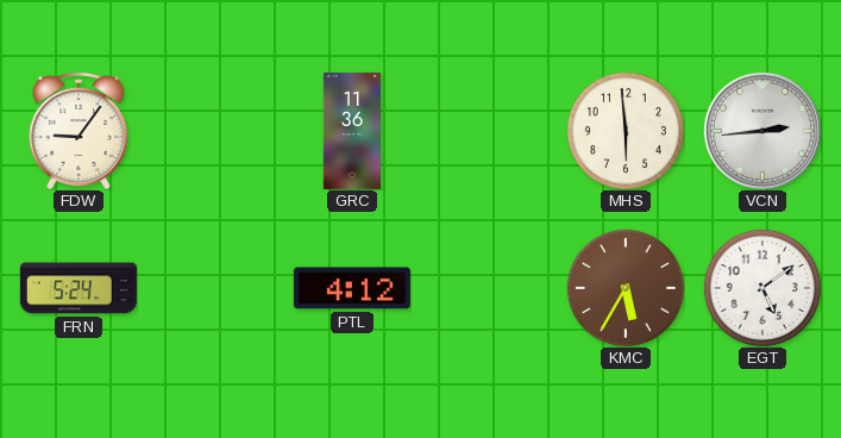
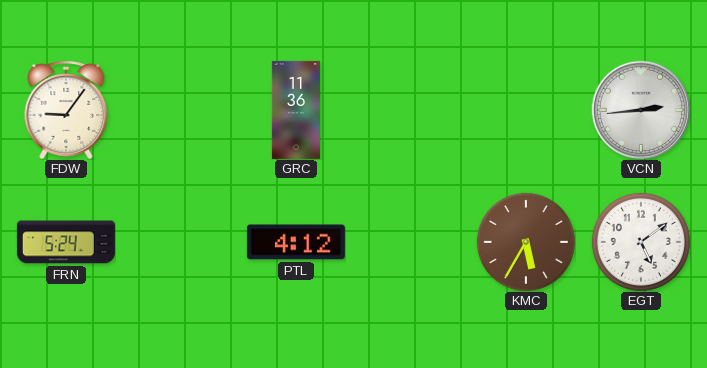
MHS: 5:59 -> none (626, 131)
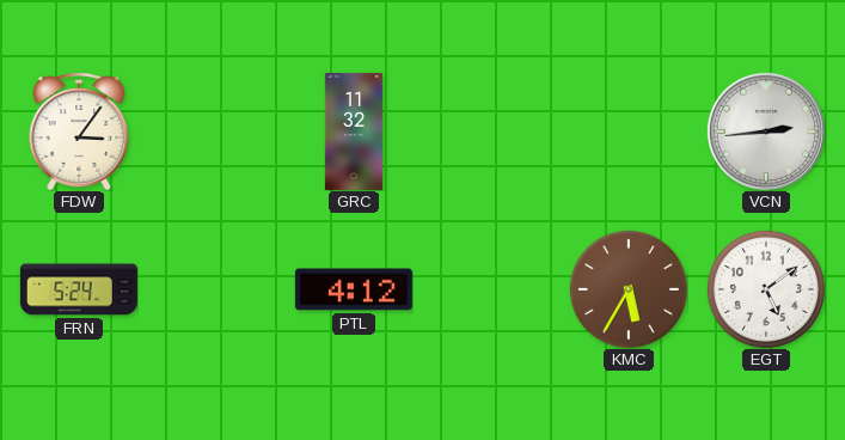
FDW: 9:06 -> 3:06 (79, 132)
GRC: 11:36 -> 11:32 (354, 132)
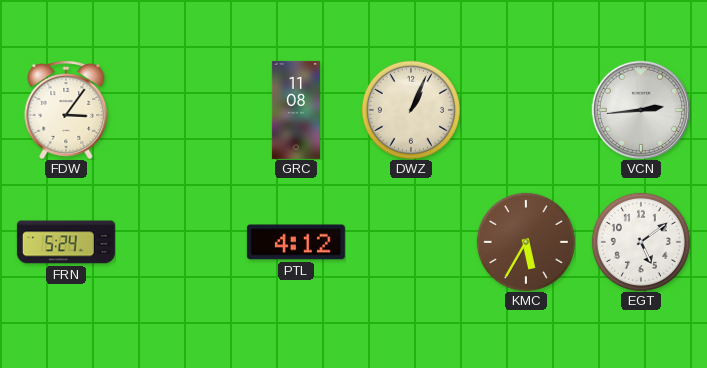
GRC: 11:32 -> 11:08 (296, 110)
DWZ: none -> 1:04 (411, 110)
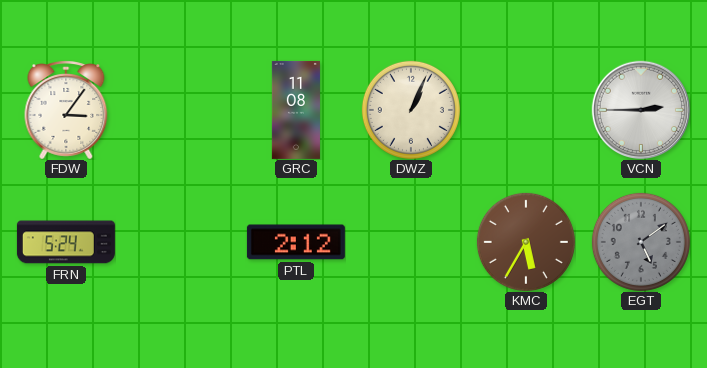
VCN: 2:44 -> 2:45 (640, 109)
PTL: 4:12 -> 2:12 (296, 242)
EGT dial: white -> grey (641, 242)
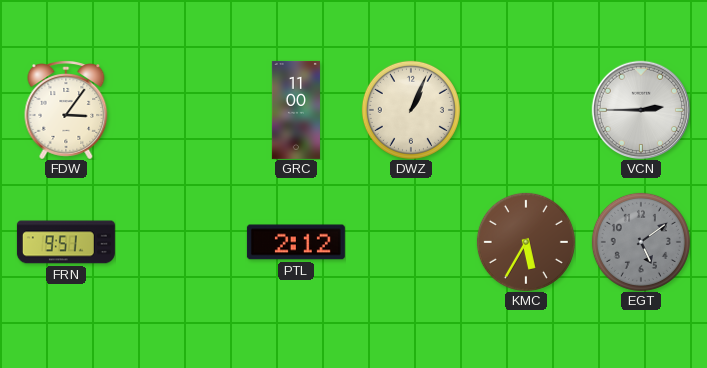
GRC: 11:08 -> 11:00 (296, 110)
FRN: 5:24 -> 9:51 (66, 242)
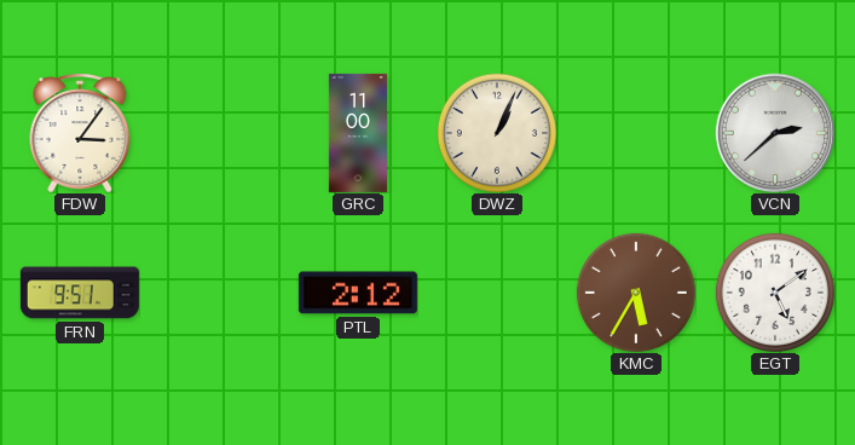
VCN: 2:45 -> 2:38 (774, 132)
EGT dial: grey -> white (775, 293)
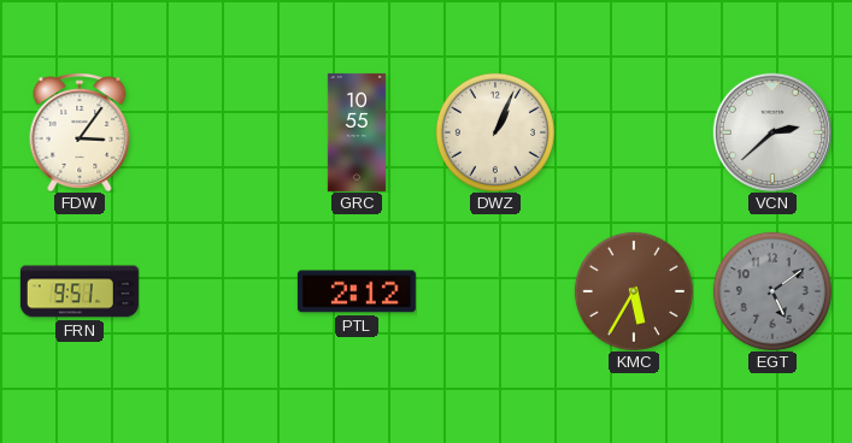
GRC: 11:00 -> 10:55 (357, 132)
EGT dial: white -> grey (772, 291)
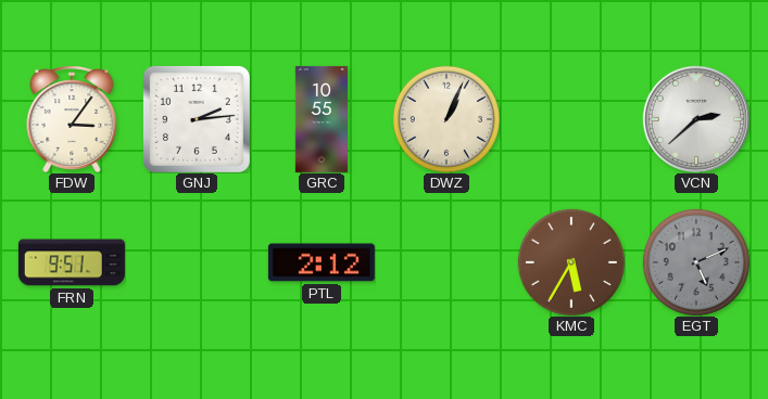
GNJ: none -> 2:14 (197, 119)
EGT: 5:09 -> 5:11 (696, 262)
